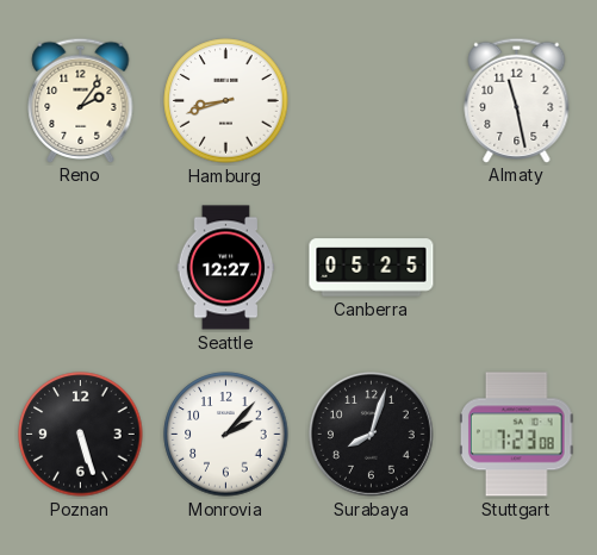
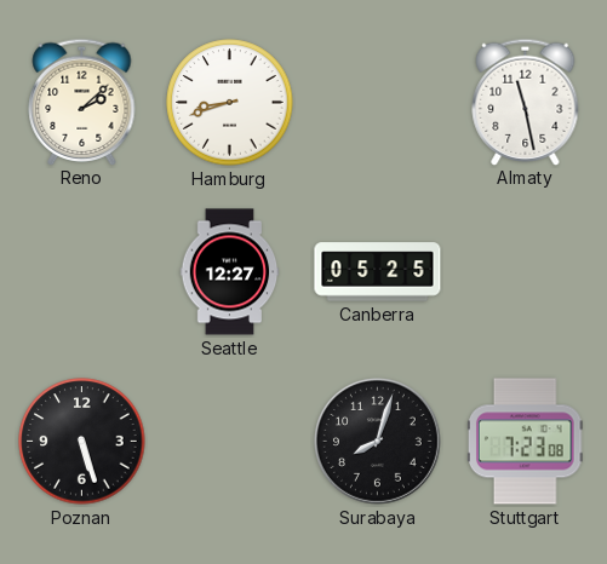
Reno: 2:06 -> 2:08 (82, 102)
Monrovia: 2:07 -> none (226, 435)
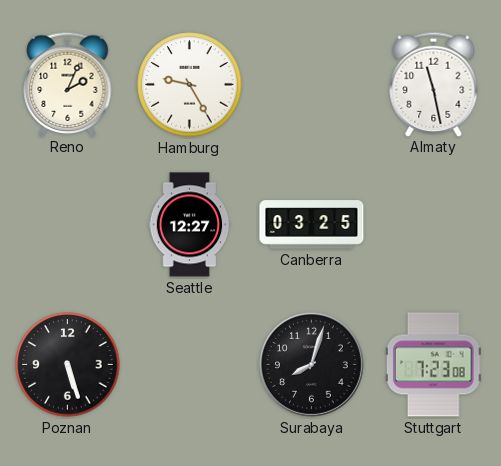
Reno: 2:08 -> 2:04 (68, 84)
Hamburg: 8:42 -> 9:25 (190, 85)
Canberra: 05:25 -> 03:25 (312, 225)
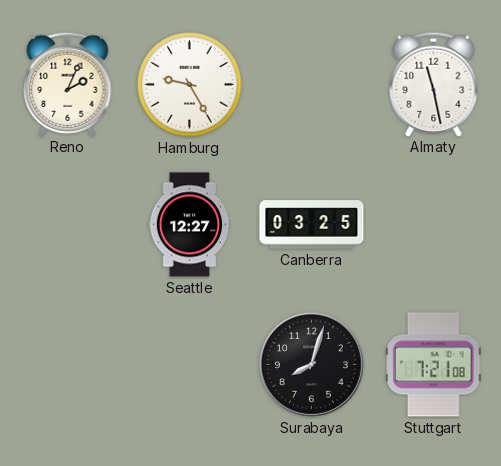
Poznan: 5:27 -> none (68, 365)
Stuttgart: 7:23 -> 7:21 (433, 365)
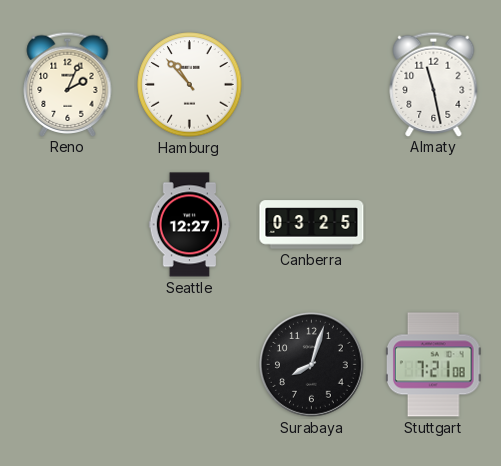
Hamburg: 9:25 -> 10:53 (190, 85)
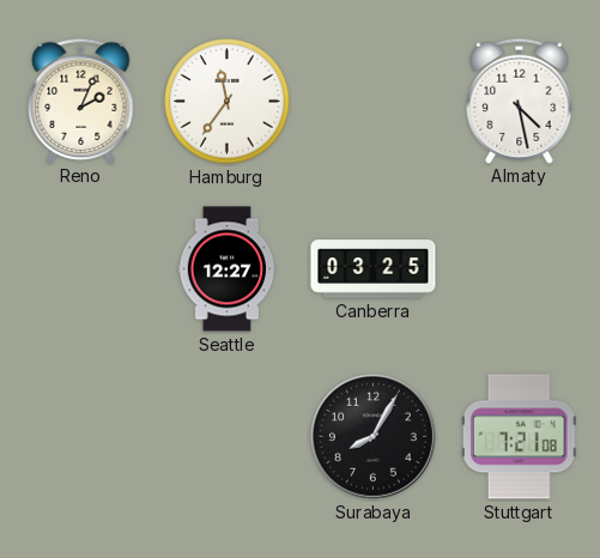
Hamburg: 10:53 -> 11:36 (228, 102)
Almaty: 11:28 -> 4:28 (520, 101)
Surabaya: 8:03 -> 8:05 (372, 436)
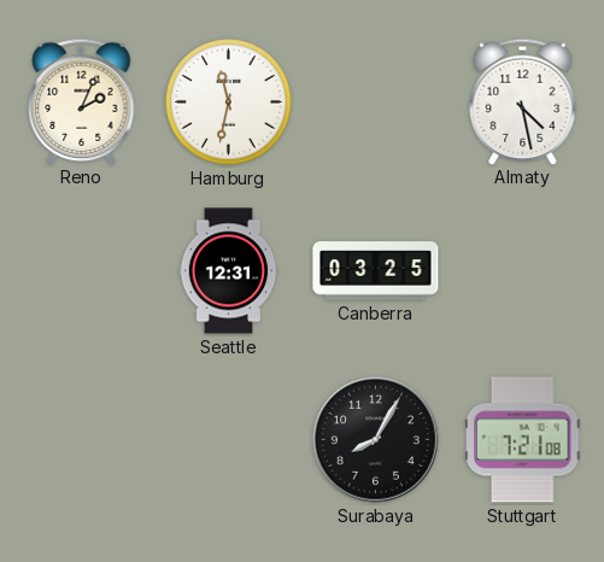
Hamburg: 11:36 -> 11:32 (229, 103)
Seattle: 12:27 -> 12:31 (229, 271)
